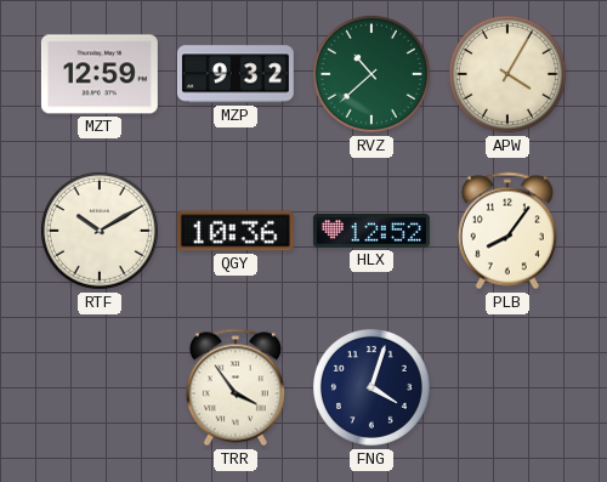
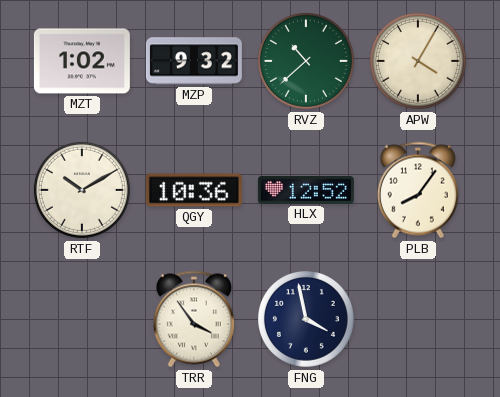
MZT: 12:59 -> 1:02 (82, 61)
FNG: 4:03 -> 3:58 (306, 319)
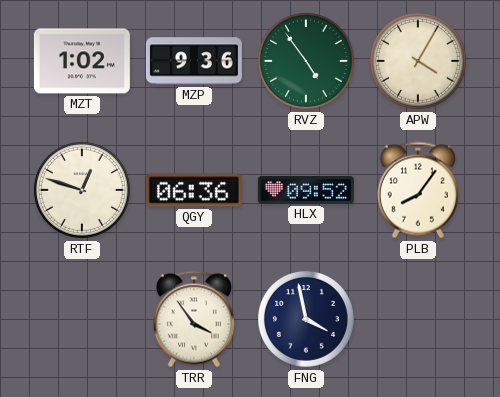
MZP: 9:32 -> 9:36 (194, 61)
RVZ: 10:38 -> 4:54 (306, 61)
RTF: 10:10 -> 12:48 (82, 190)
QGY: 10:36 -> 06:36 (194, 190)
HLX: 12:52 -> 09:52 (306, 190)
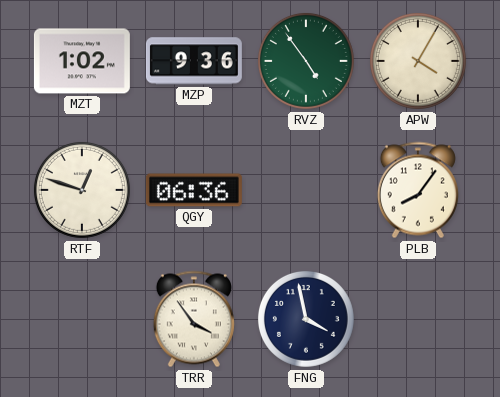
HLX: 09:52 -> none (306, 190)
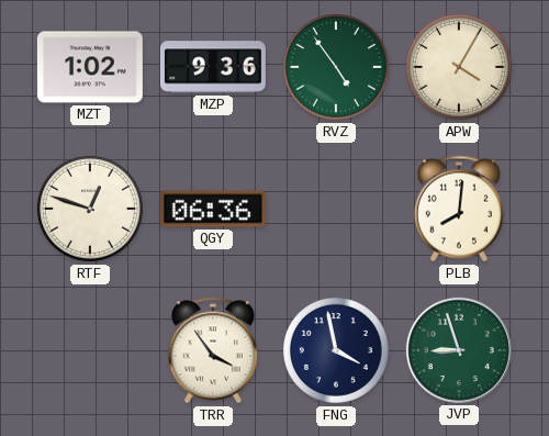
PLB: 8:06 -> 8:01 (459, 209)
JVP: none -> 8:57 (459, 350)
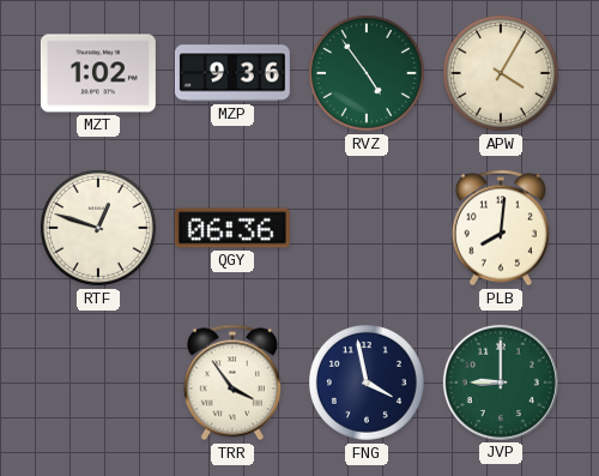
JVP: 8:57 -> 9:00 (501, 382)
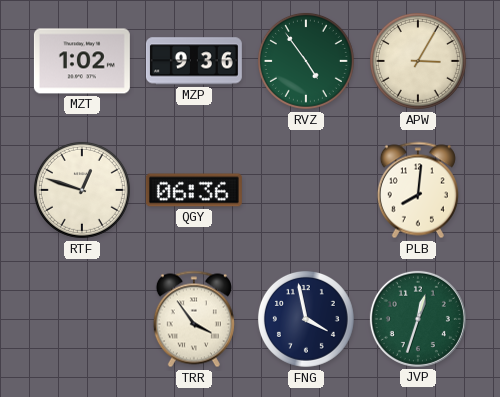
APW: 4:05 -> 3:05 (418, 61)
JVP: 9:00 -> 12:33 (418, 319)
